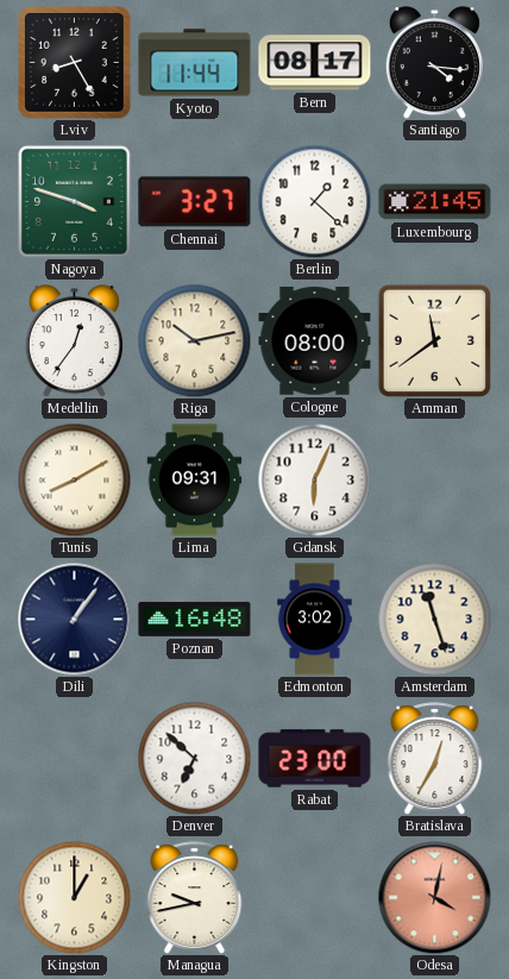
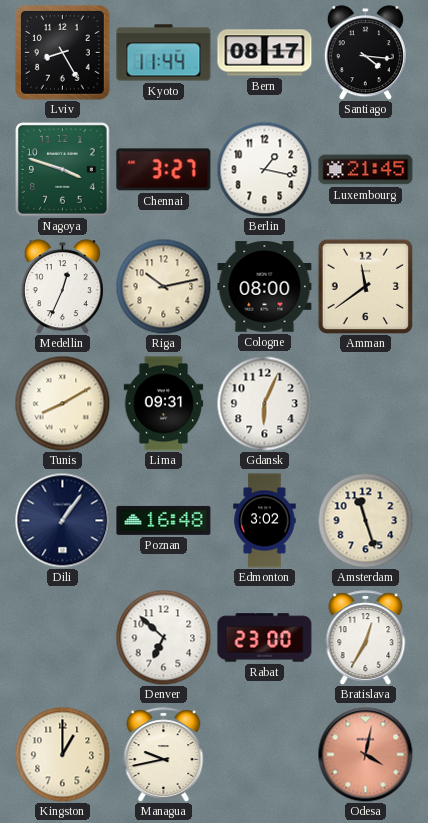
Berlin: 1:22 -> 1:17 (264, 169)
Medellin: 12:36 -> 12:34 (62, 287)
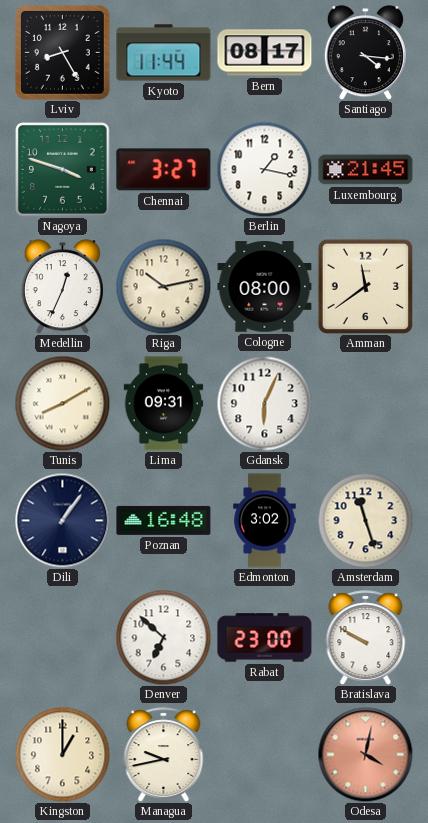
Bratislava: 12:35 -> 9:50 (366, 638)
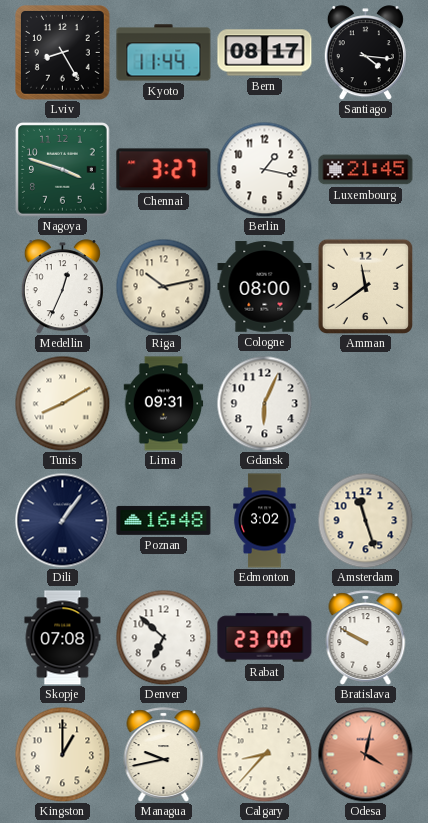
Skopje: none -> 07:08 (63, 638)
Calgary: none -> 8:37 (264, 754)
